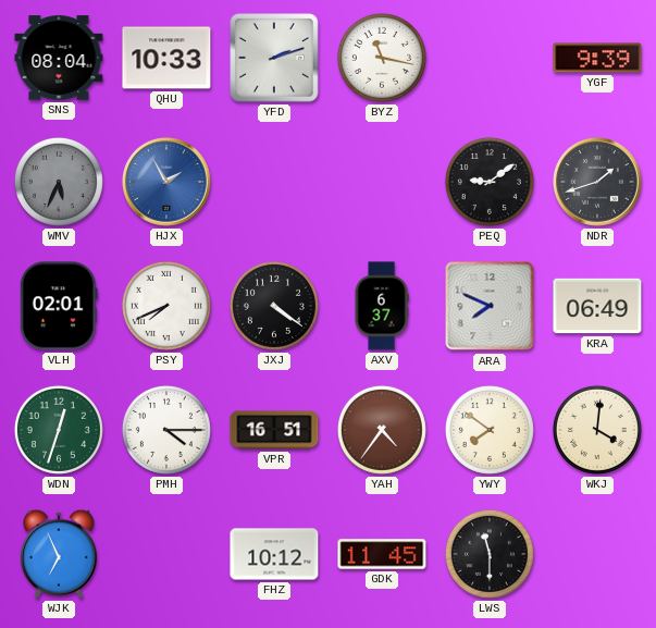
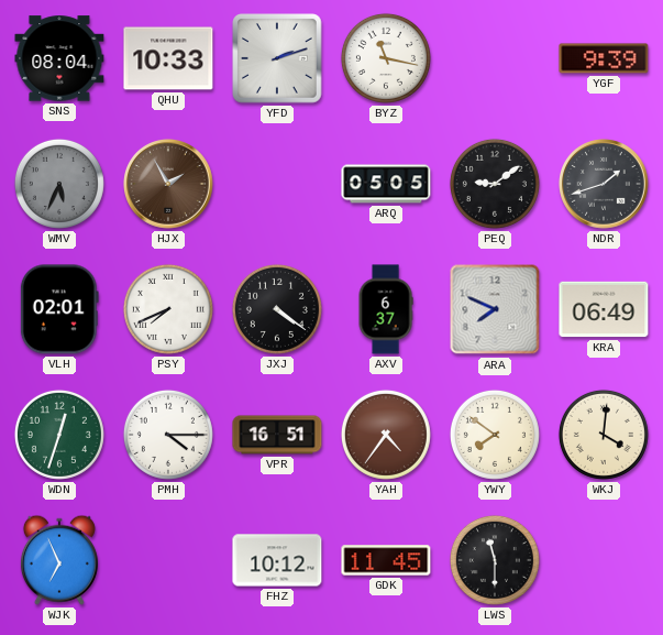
HJX dial: blue -> brown (169, 185)
ARQ: none -> 05:05 (386, 184)
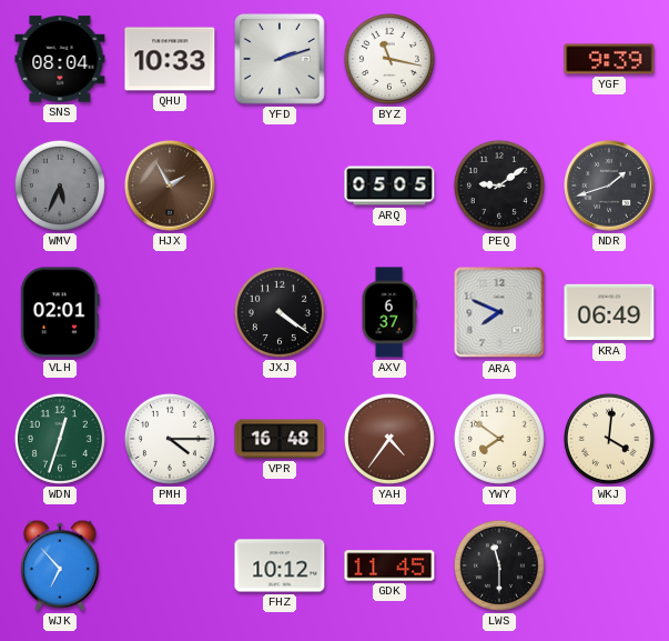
PSY: 7:41 -> none (168, 309)
VPR: 16:51 -> 16:48 (280, 439)
WJK: 6:56 -> 6:53 (60, 565)
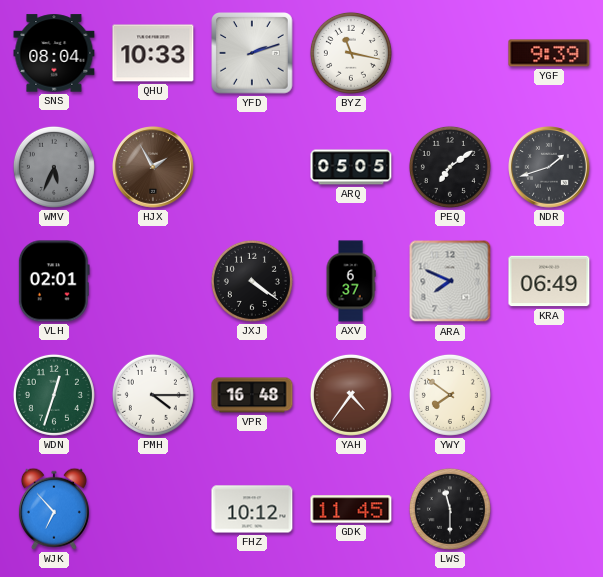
PEQ: 9:09 -> 7:09 (450, 167)
WKJ: 4:01 -> none (609, 439)
